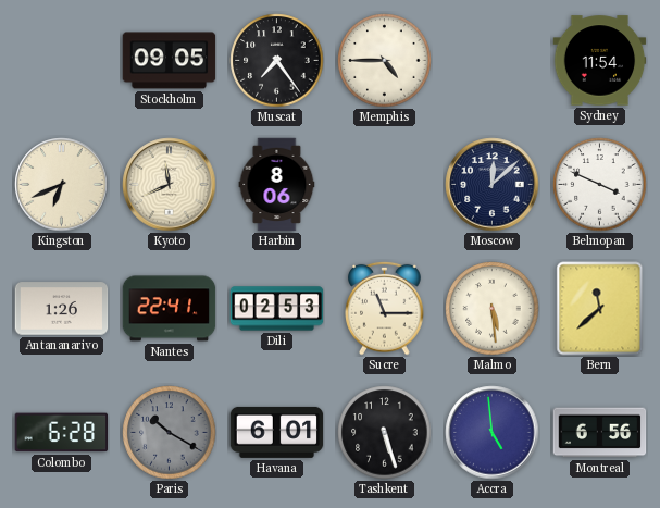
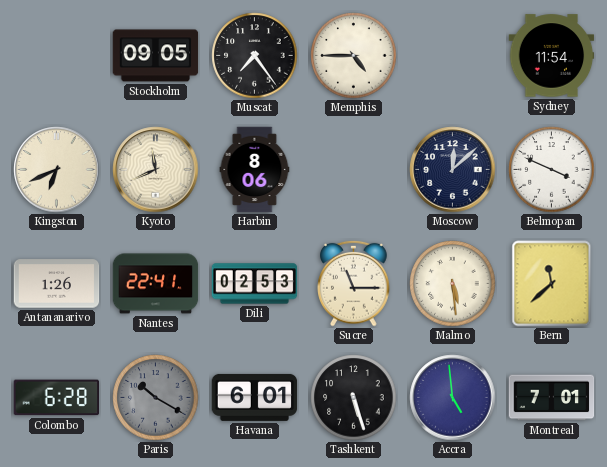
Montreal: 6:56 -> 7:01 (552, 398)
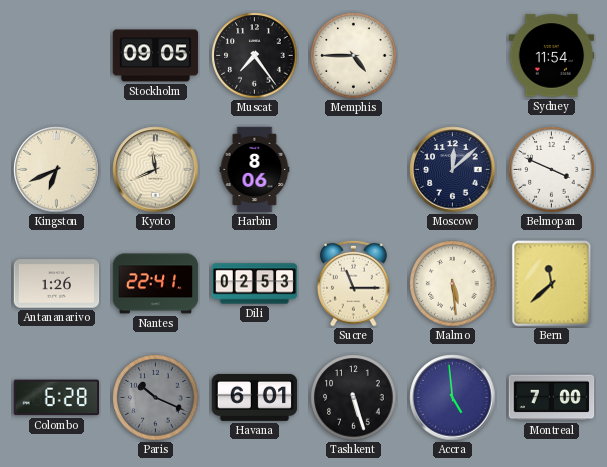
Paris: 10:20 -> 10:19 (156, 398)
Montreal: 7:01 -> 7:00 (552, 398)
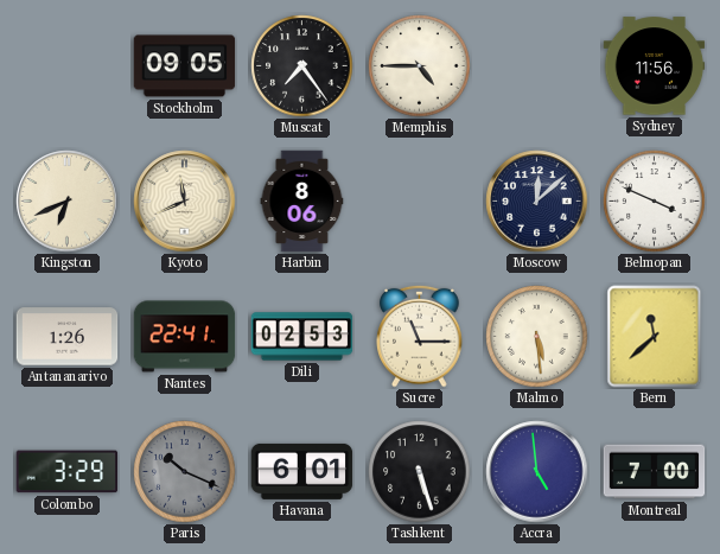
Sydney: 11:54 -> 11:56 (655, 66)
Colombo: 6:28 -> 3:29 (68, 472)
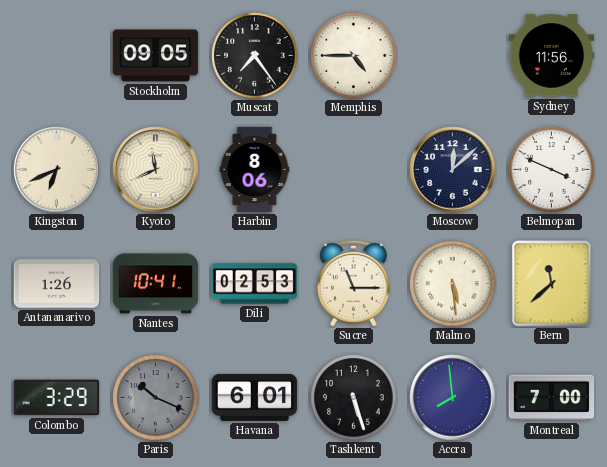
Nantes: 22:41 -> 10:41 (156, 284)
Accra: 4:59 -> 7:59 (453, 398)
